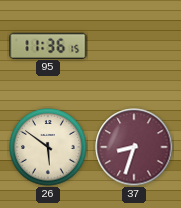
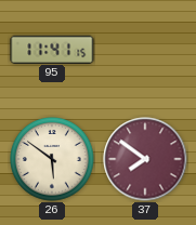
95: 11:36 -> 11:41 (52, 49)
37: 8:33 -> 7:51 (145, 159)
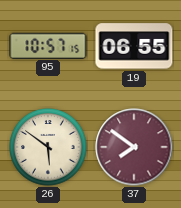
95: 11:41 -> 10:57 (48, 45)
19: none -> 06:55 (134, 46)
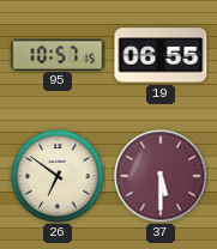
26: 5:51 -> 6:51 (58, 176)
37: 7:51 -> 5:30 (161, 176)
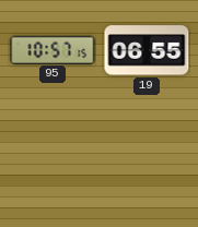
26: 6:51 -> none (58, 176)
37: 5:30 -> none (161, 176)
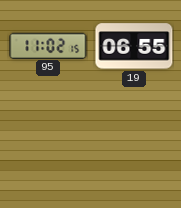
95: 10:57 -> 11:02 (48, 45)
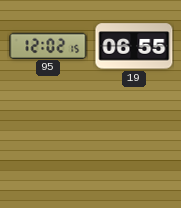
95: 11:02 -> 12:02 (48, 45)
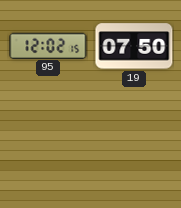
19: 06:55 -> 07:50 (134, 46)
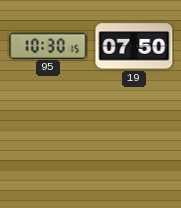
95: 12:02 -> 10:30 (48, 45)
